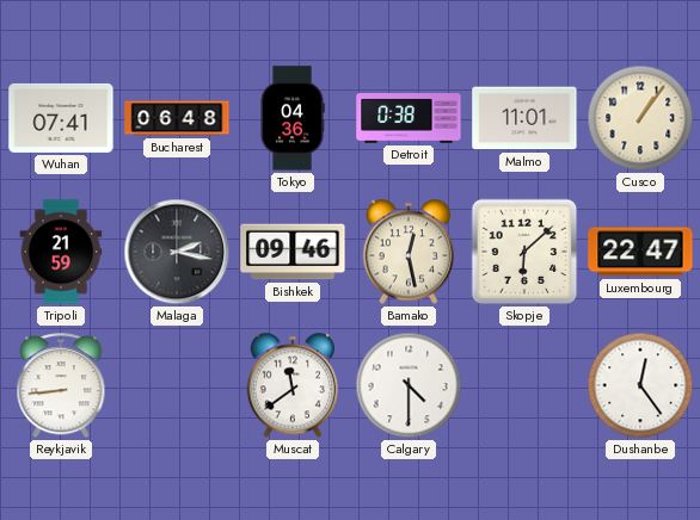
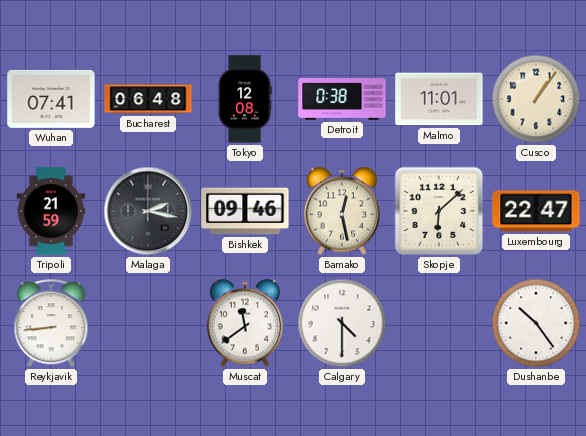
Tokyo: 04:36 -> 12:08 (245, 99)
Dushanbe: 12:24 -> 10:24 (536, 323)
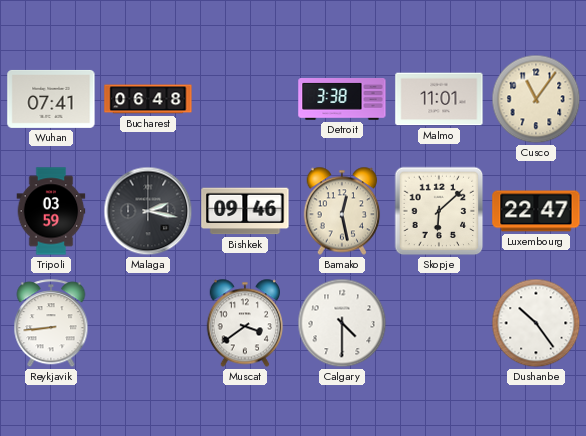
Tokyo: 12:08 -> none (245, 99)
Detroit: 0:38 -> 3:38 (342, 100)
Cusco: 1:06 -> 11:06 (536, 99)
Tripoli: 21:59 -> 03:59 (51, 211)
Muscat: 11:39 -> 3:39 (245, 323)
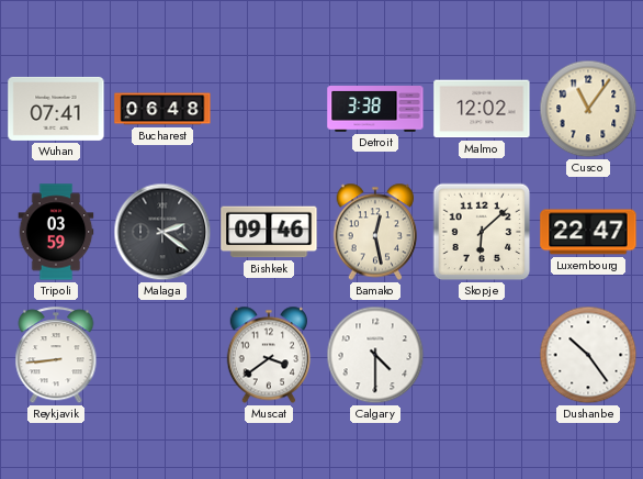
Malmo: 11:01 -> 12:02 (482, 109)
Malaga: 2:17 -> 2:21 (162, 232)
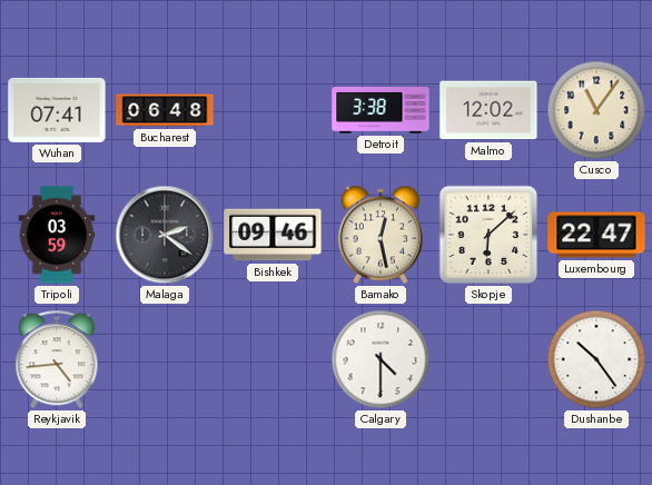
Reykjavik: 8:44 -> 4:44 (57, 360)
Muscat: 3:39 -> none (269, 355)
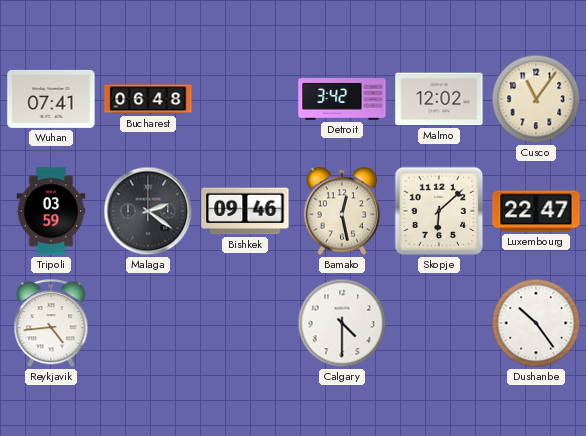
Detroit: 3:38 -> 3:42 (342, 100)
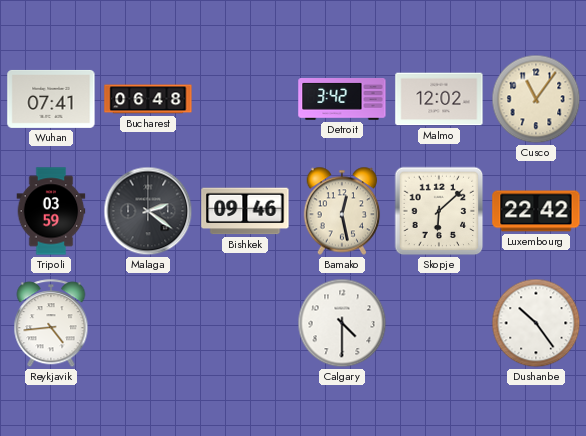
Luxembourg: 22:47 -> 22:42 (536, 211)
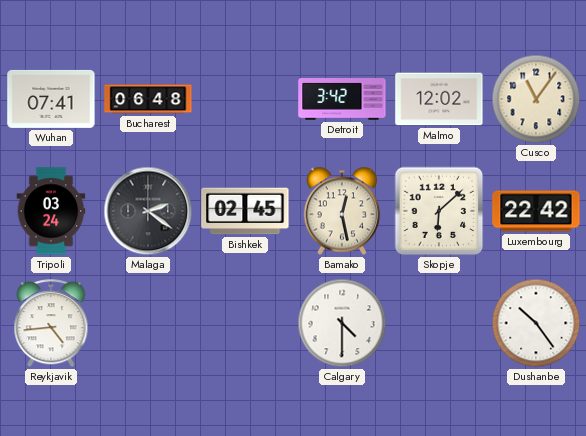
Tripoli: 03:59 -> 03:24 (51, 211)
Bishkek: 09:46 -> 02:45 (245, 211)
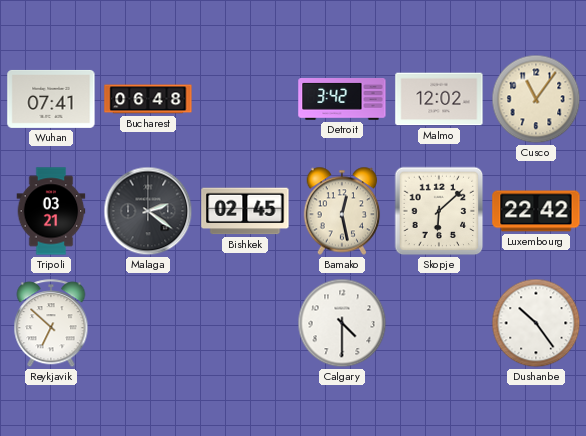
Tripoli: 03:24 -> 03:21 (51, 211)
Reykjavik: 4:44 -> 6:52 (51, 324)
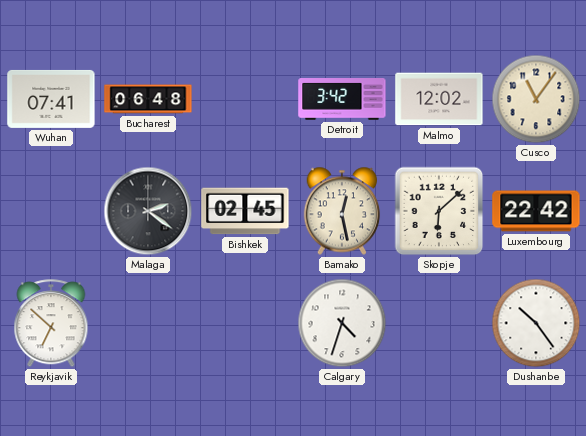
Tripoli: 03:21 -> none (51, 211)
Calgary: 4:30 -> 4:33 (342, 323)
